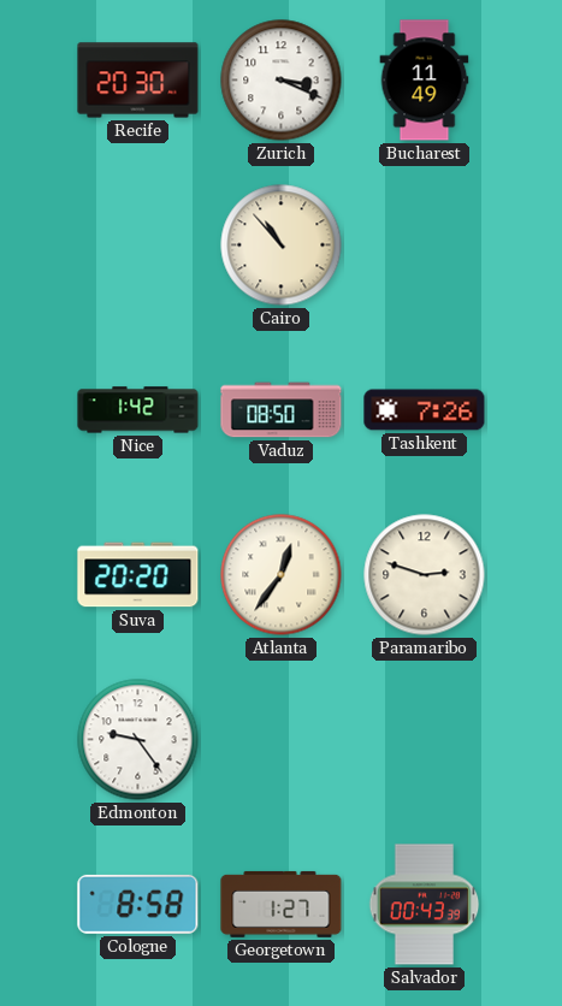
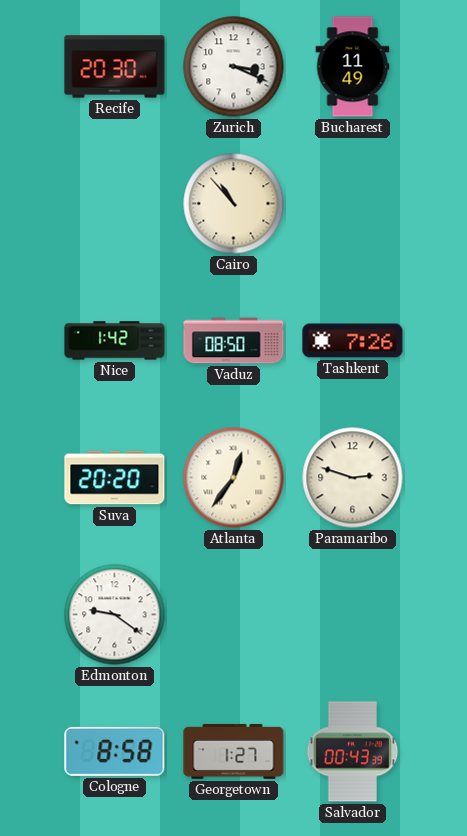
Edmonton: 9:24 -> 9:21 (115, 615)
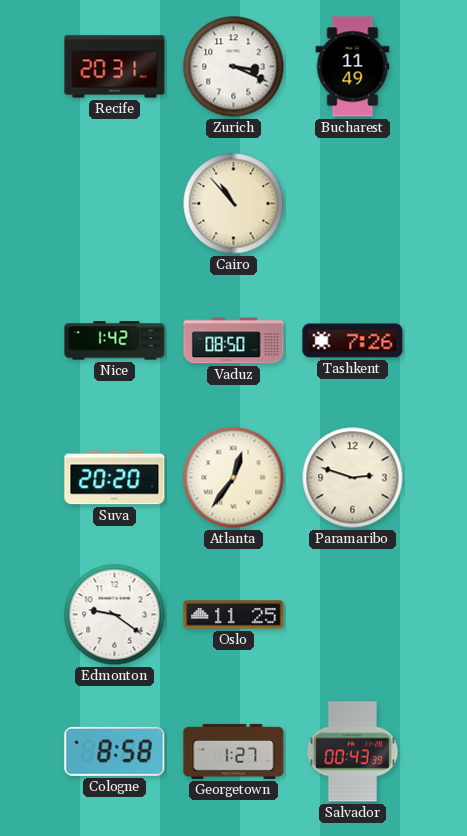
Recife: 20:30 -> 20:31 (115, 67)
Oslo: none -> 11:25 (234, 615)
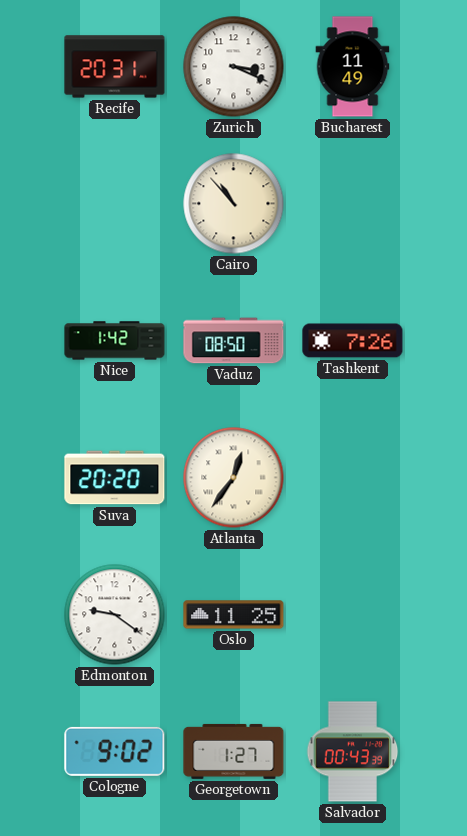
Paramaribo: 2:48 -> none (353, 478)
Cologne: 8:58 -> 9:02 (115, 751)
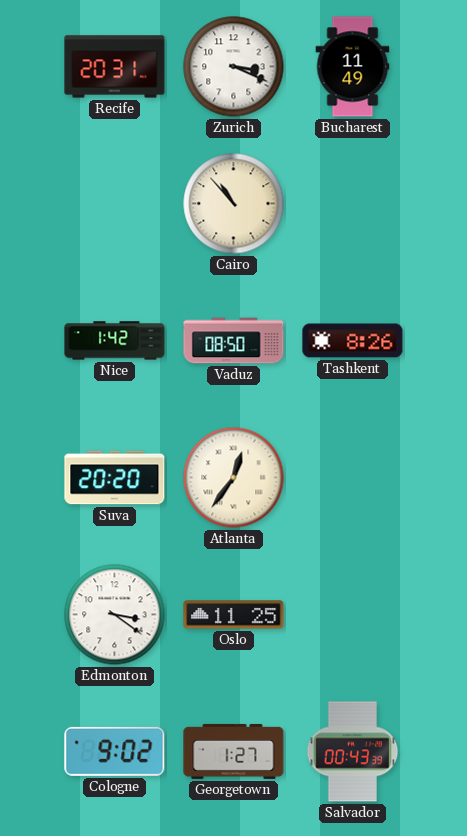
Tashkent: 7:26 -> 8:26 (353, 341)
Edmonton: 9:21 -> 3:21 (115, 615)
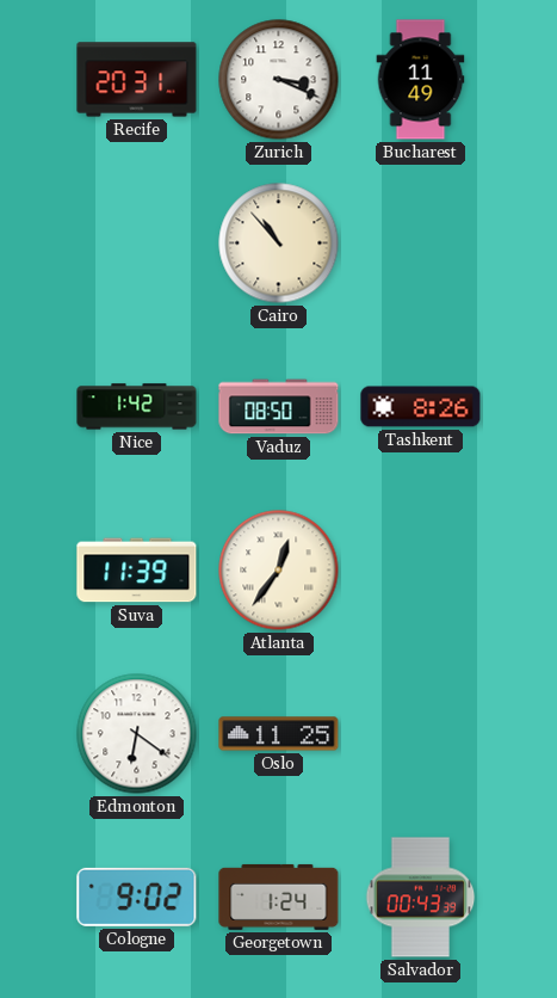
Suva: 20:20 -> 11:39 (137, 571)
Edmonton: 3:21 -> 6:21 (137, 734)
Georgetown: 1:27 -> 1:24 (279, 897)
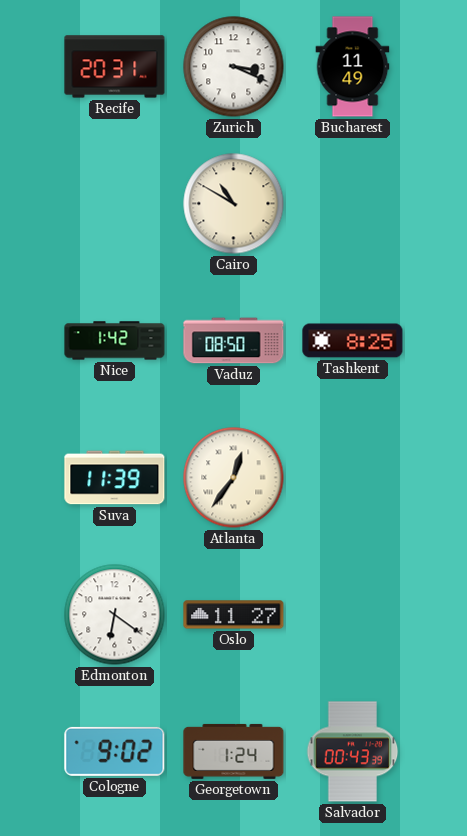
Cairo: 10:53 -> 10:50 (234, 204)
Tashkent: 8:26 -> 8:25 (353, 341)
Oslo: 11:25 -> 11:27 (234, 615)
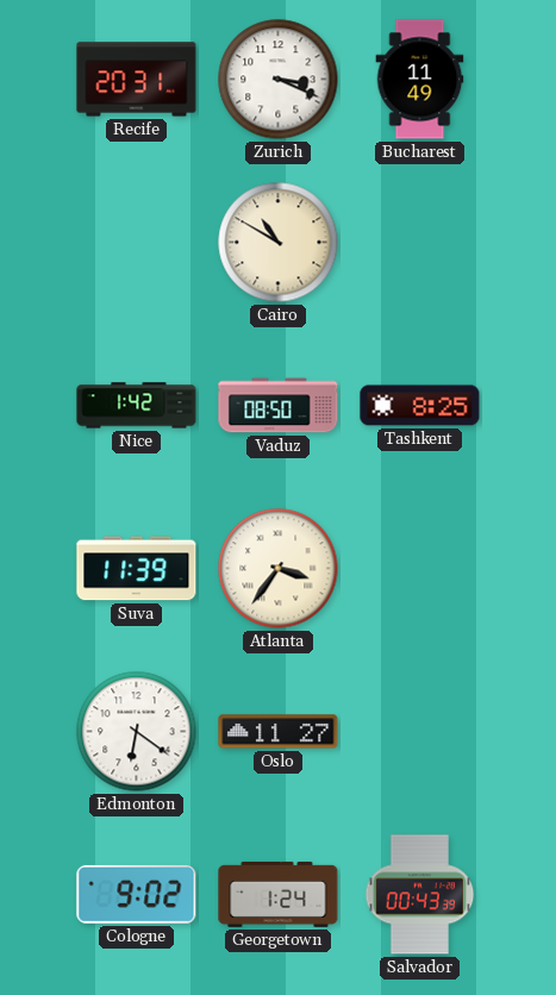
Atlanta: 12:36 -> 3:36 (279, 569)
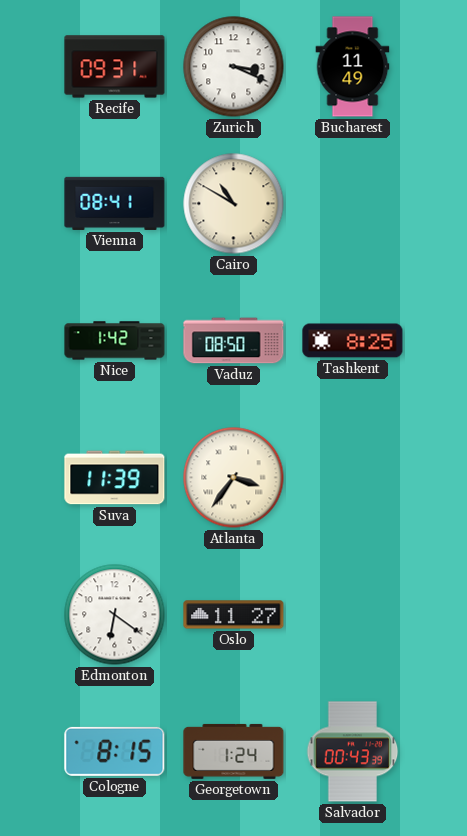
Recife: 20:31 -> 09:31 (115, 67)
Vienna: none -> 08:41 (115, 203)
Cologne: 9:02 -> 8:15 (115, 751)
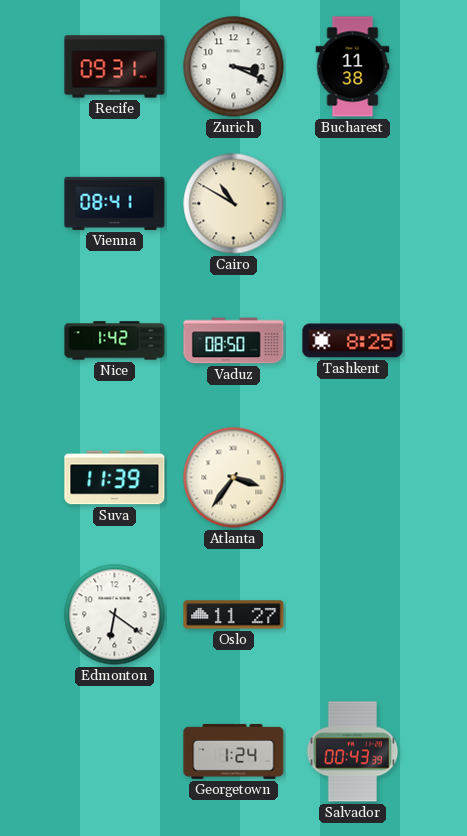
Bucharest: 11:49 -> 11:38 (353, 67)
Cologne: 8:15 -> none (115, 751)
